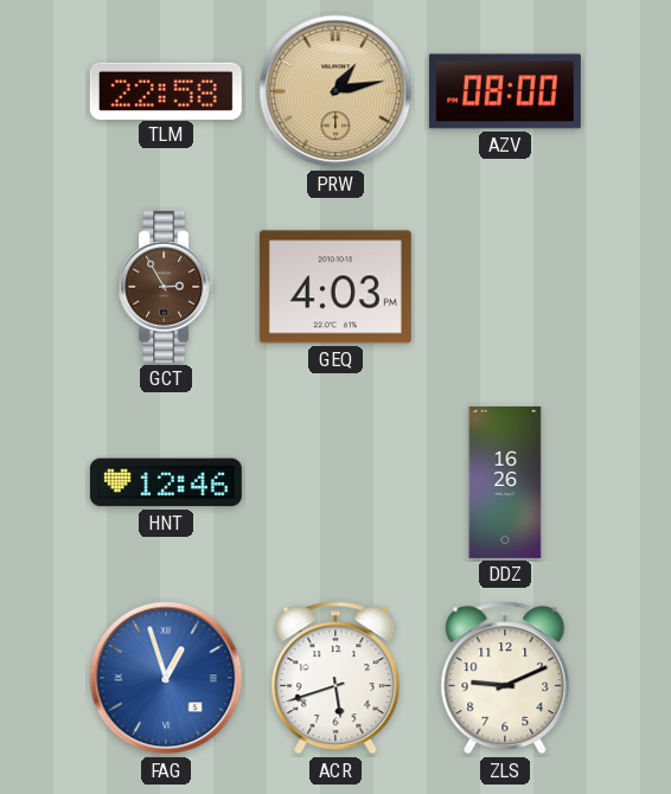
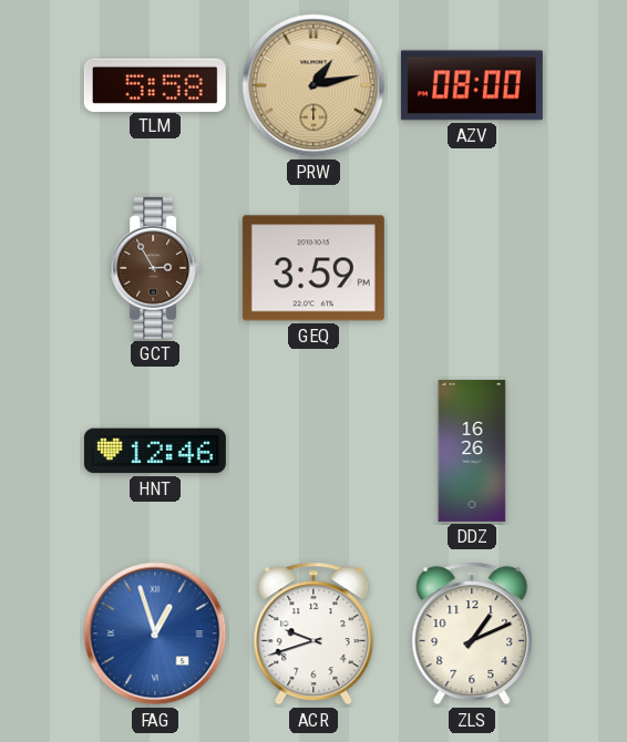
TLM: 22:58 -> 5:58 (155, 84)
GEQ: 4:03 -> 3:59 (313, 268)
ACR: 5:42 -> 9:42 (313, 633)
ZLS: 9:11 -> 1:11 (472, 633)
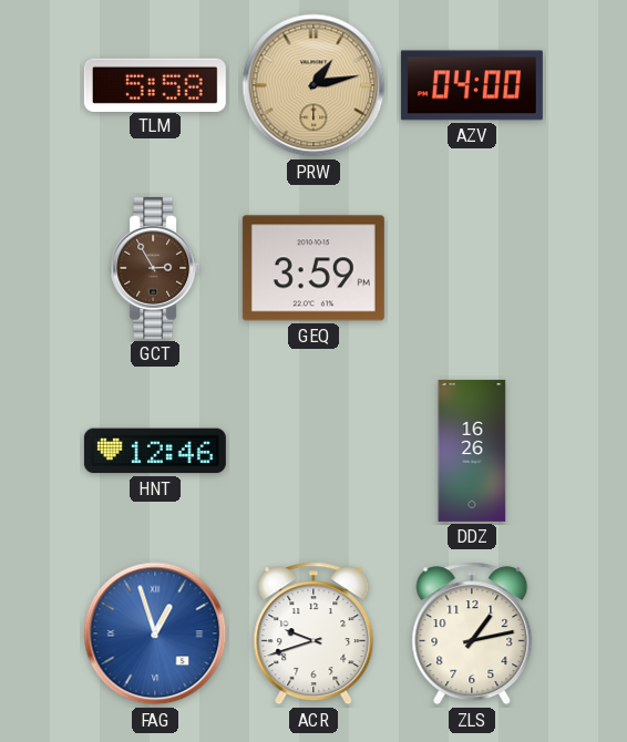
AZV: 08:00 -> 04:00 (472, 85)
ZLS: 1:11 -> 1:13 (472, 633)
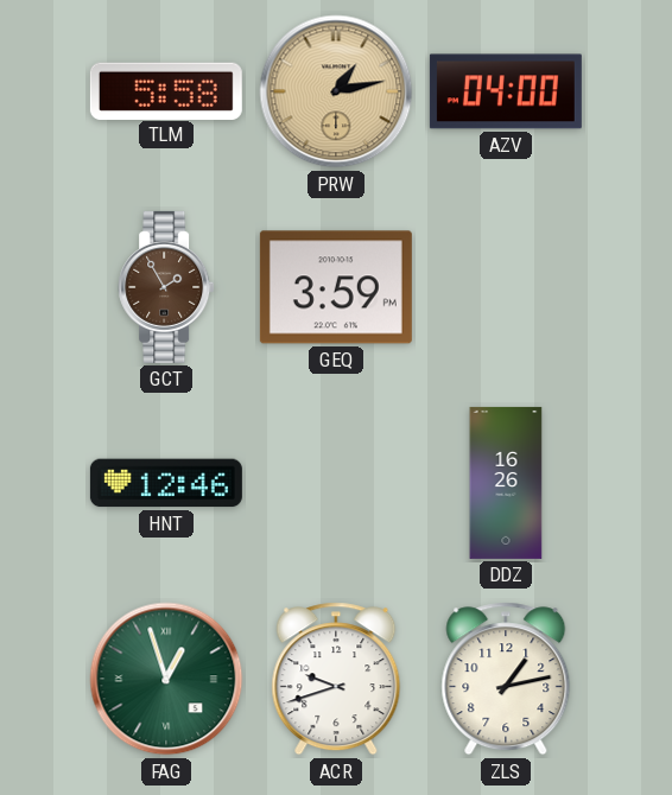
GCT: 2:55 -> 1:55 (166, 287)
FAG dial: blue -> green (166, 679)
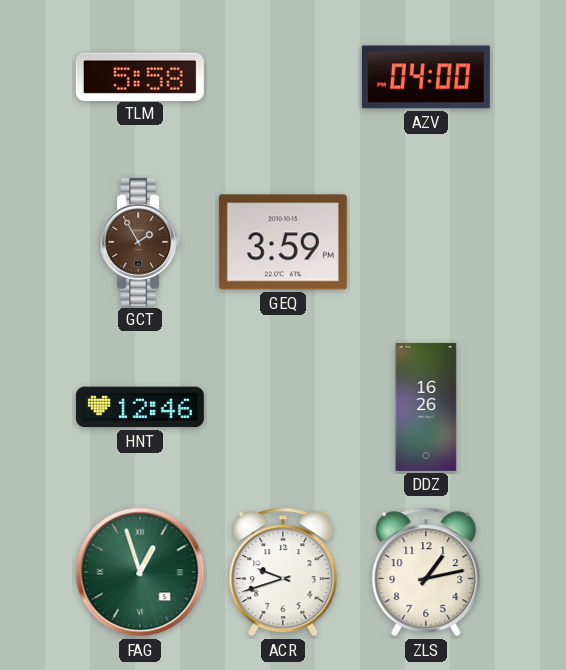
PRW: 1:13 -> none (336, 91)
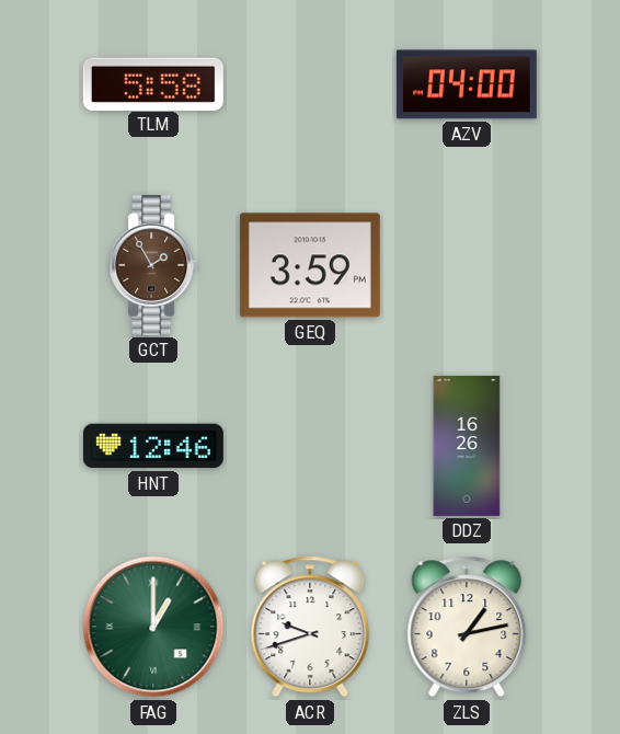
FAG: 12:57 -> 1:00 (153, 627)
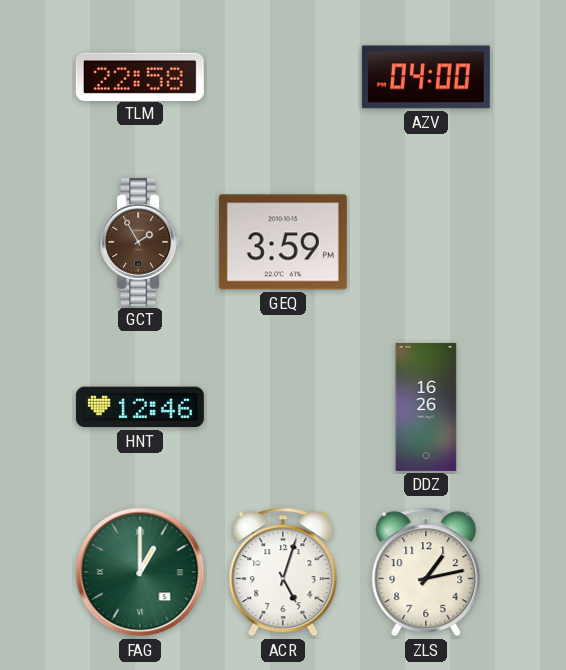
TLM: 5:58 -> 22:58 (140, 76)
ACR: 9:42 -> 5:03 (283, 572)
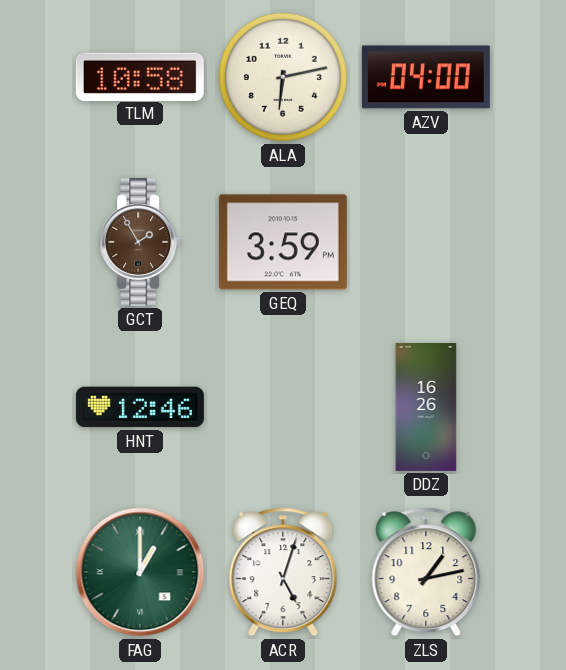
TLM: 22:58 -> 10:58 (140, 76)
ALA: none -> 6:13 (283, 77)
